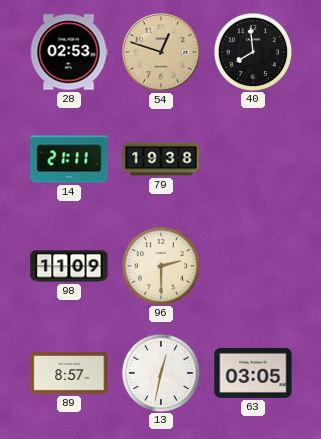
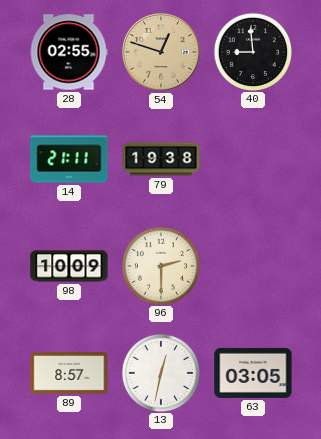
28: 02:53 -> 02:55 (69, 52)
40: 7:59 -> 8:59 (252, 51)
98: 11:09 -> 10:09 (69, 266)
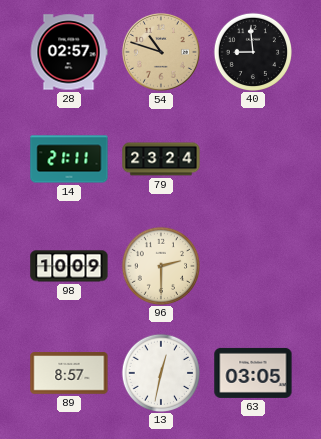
28: 02:55 -> 02:57 (69, 52)
54: 12:48 -> 10:48 (161, 52)
79: 19:38 -> 23:24 (161, 159)
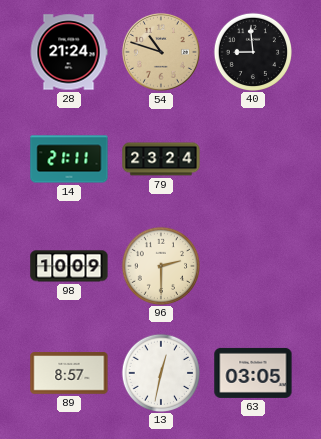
28: 02:57 -> 21:24 (69, 52)
